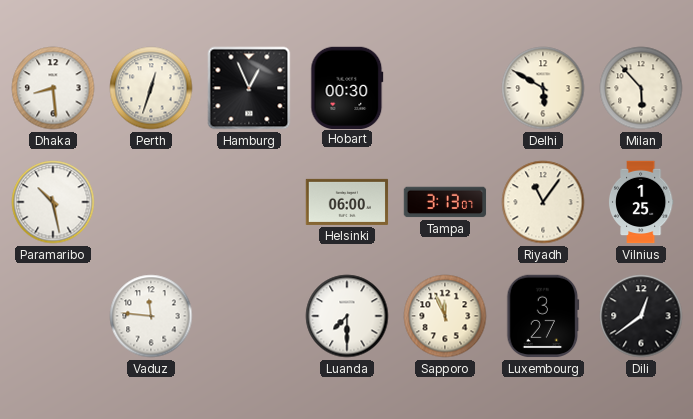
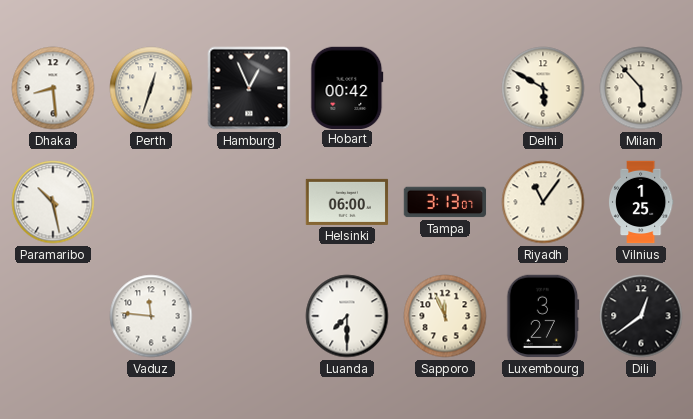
Hobart: 00:30 -> 00:42 (347, 87)
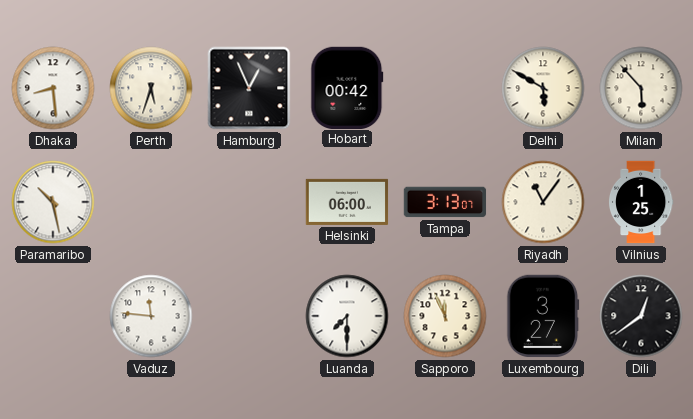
Perth: 12:33 -> 5:33 (151, 88)
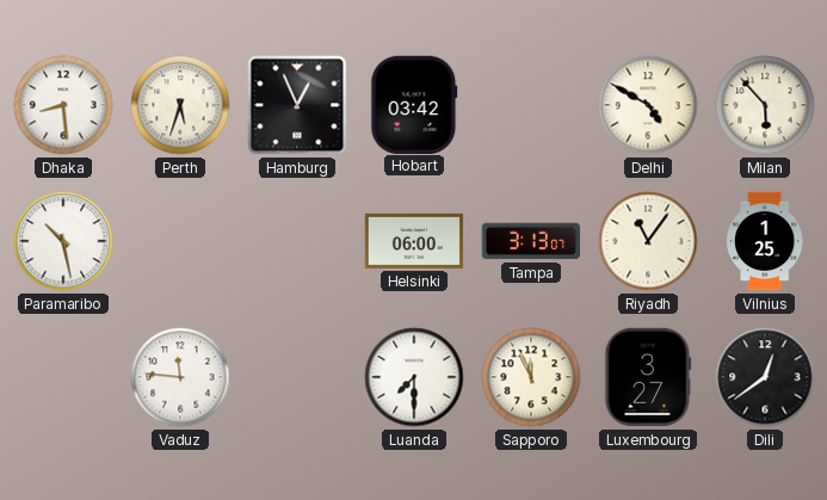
Hobart: 00:42 -> 03:42 (414, 104)
Delhi: 5:50 -> 4:50 (648, 105)
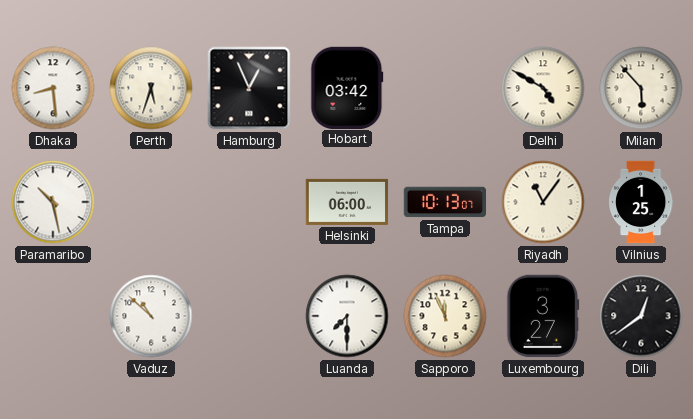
Tampa: 3:13 -> 10:13 (445, 202)
Vaduz: 11:46 -> 10:52 (151, 316)
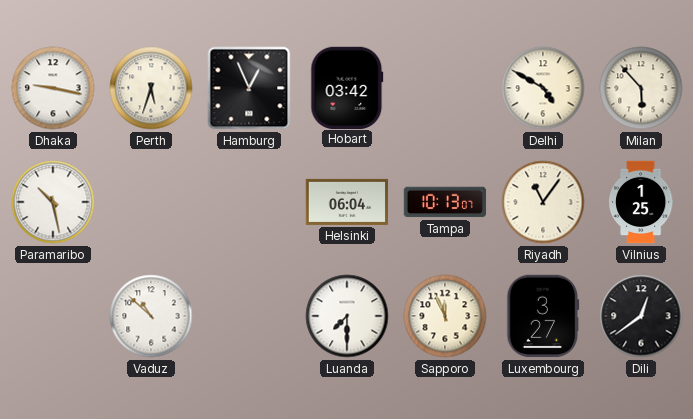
Dhaka: 8:29 -> 9:17 (53, 88)
Helsinki: 06:00 -> 06:04 (347, 202)
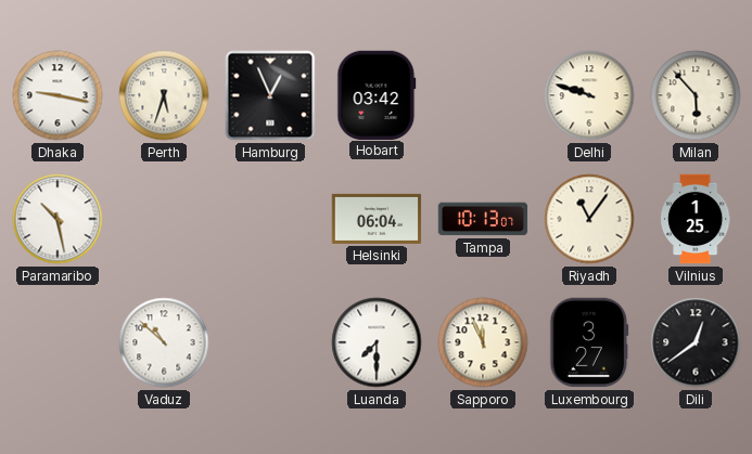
Delhi: 4:50 -> 9:48 (589, 95)
